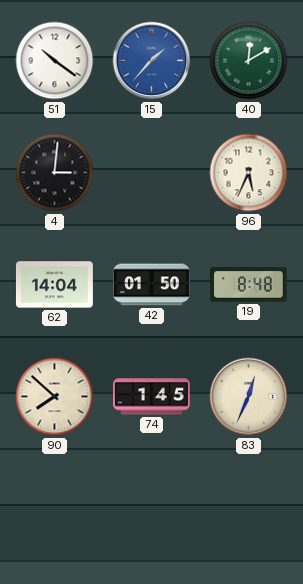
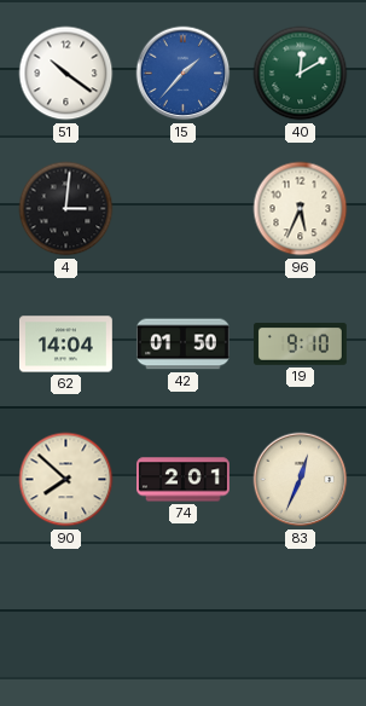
19: 8:48 -> 9:10 (301, 345)
74: 1:45 -> 2:01 (184, 480)
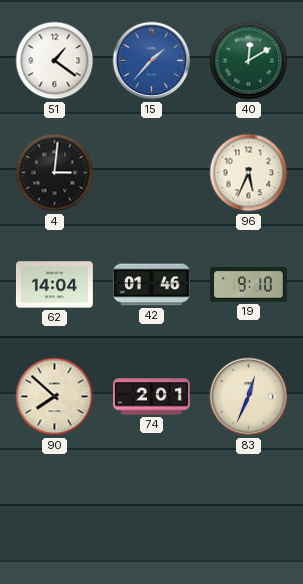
51: 10:21 -> 1:21 (55, 61)
42: 01:50 -> 01:46 (152, 285)
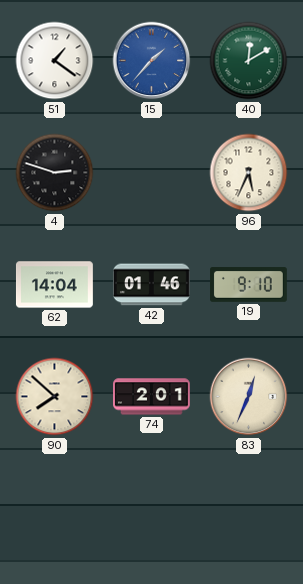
4: 3:01 -> 2:48 (55, 173)
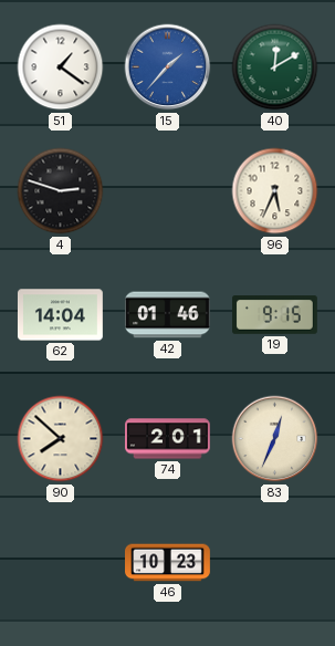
19: 9:10 -> 9:15 (275, 315)
46: none -> 10:23 (168, 563)
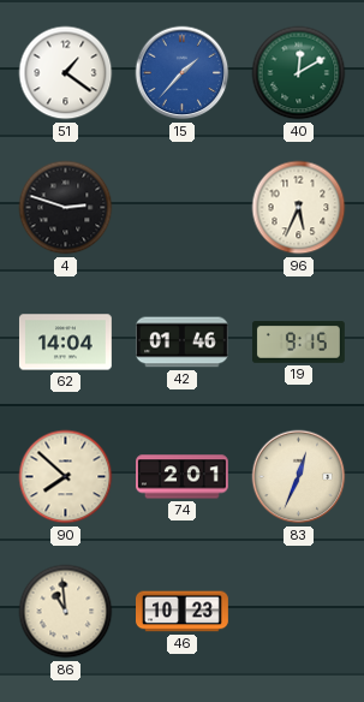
86: none -> 10:59 (66, 612)
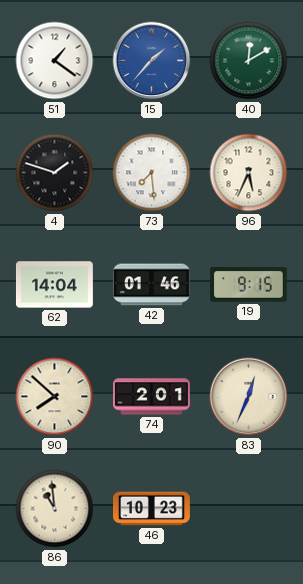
4: 2:48 -> 1:48 (55, 173)
73: none -> 7:29 (152, 173)
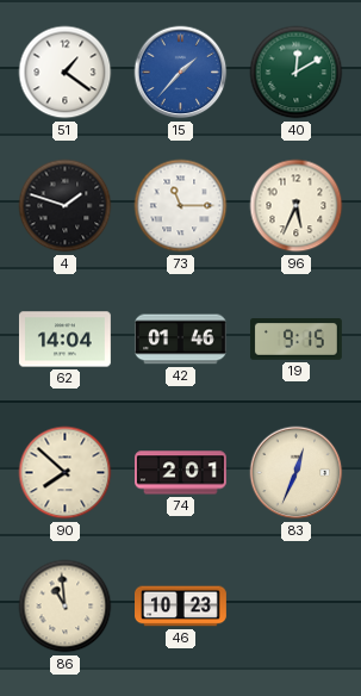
73: 7:29 -> 11:15 (181, 206)
